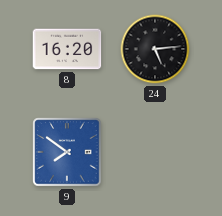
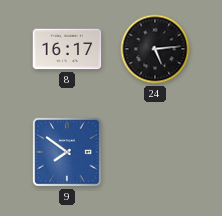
8: 16:20 -> 16:17 (67, 49)
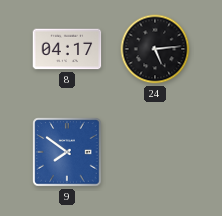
8: 16:17 -> 04:17 (67, 49)
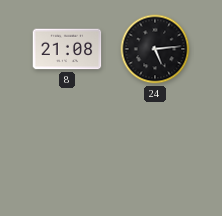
8: 04:17 -> 21:08 (67, 49)
9: 7:51 -> none (67, 152)
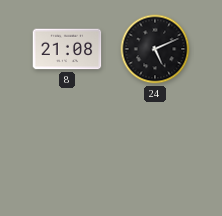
24: 5:14 -> 5:11 (155, 49)
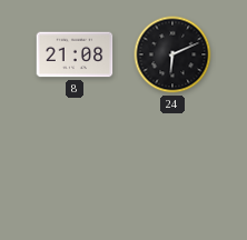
24: 5:11 -> 6:11 (172, 54)
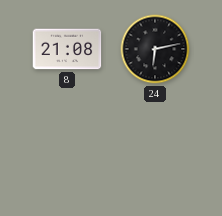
24: 6:11 -> 6:13 (155, 49)
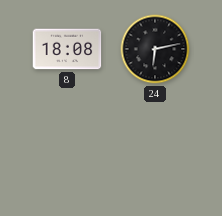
8: 21:08 -> 18:08 (67, 49)
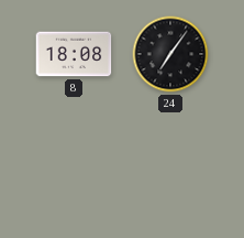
24: 6:13 -> 7:06 (170, 54)
